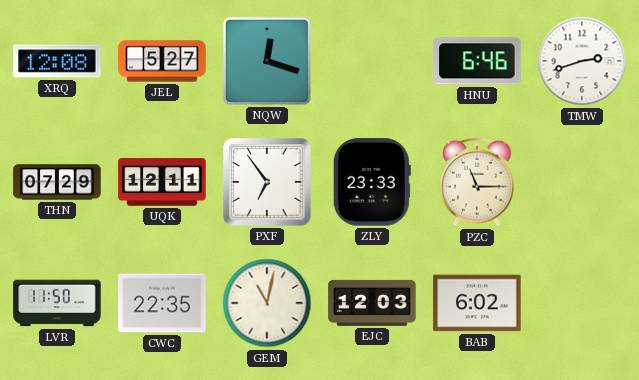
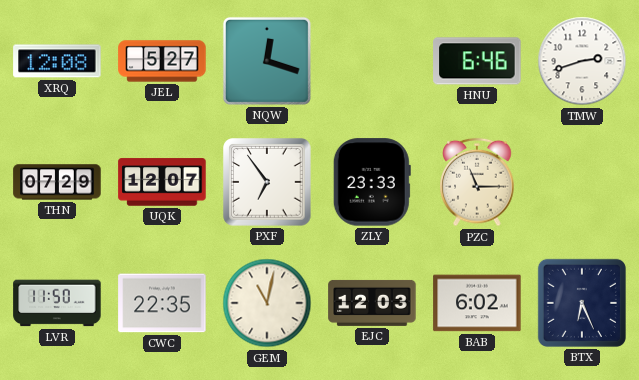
UQK: 12:11 -> 12:07 (162, 182)
BTX: none -> 6:26 (582, 303)
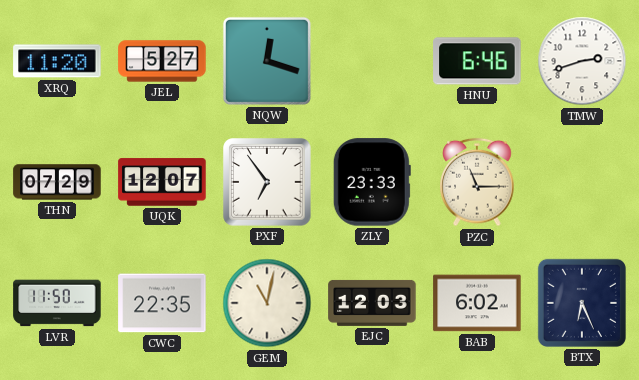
XRQ: 12:08 -> 11:20 (57, 61)
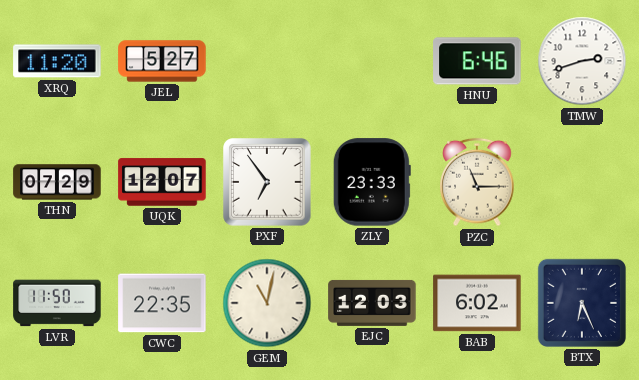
NQW: 12:18 -> none (267, 61)
